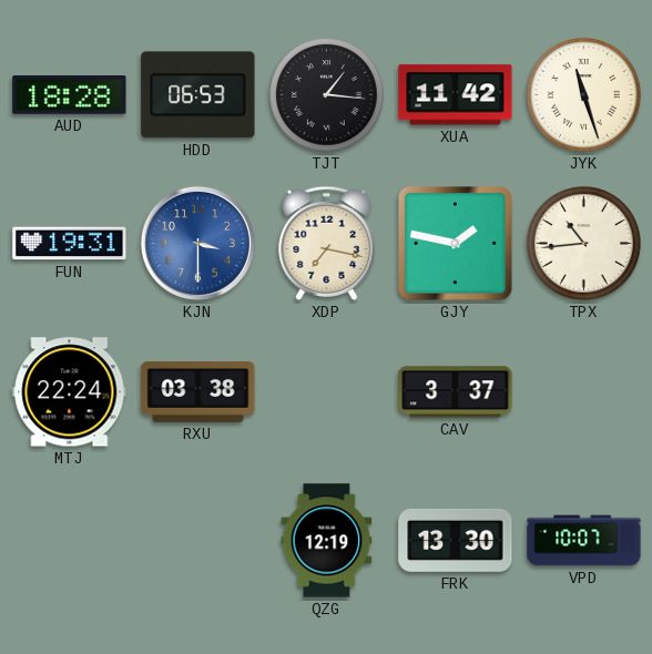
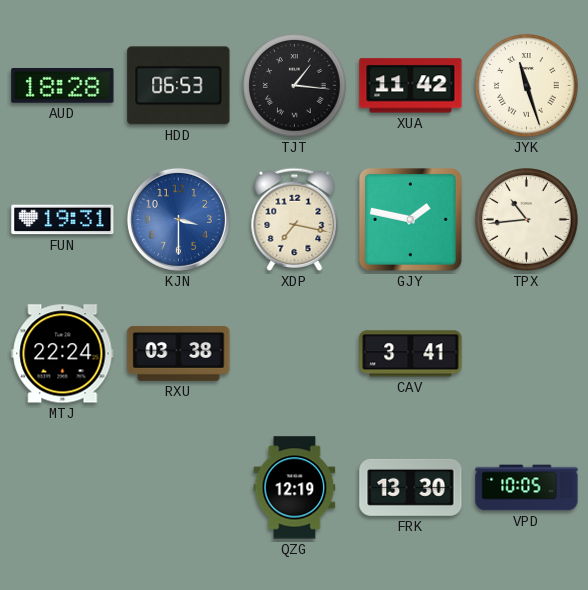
CAV: 3:37 -> 3:41 (411, 354)
VPD: 10:07 -> 10:05 (527, 488)
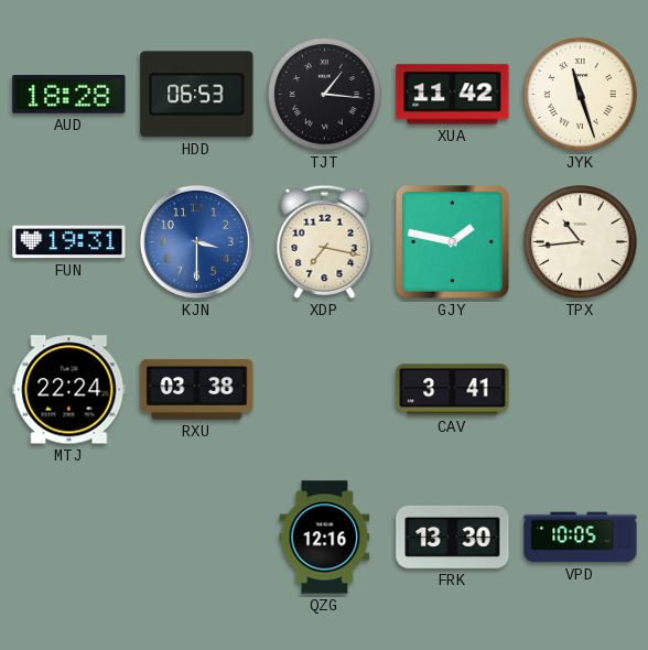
QZG: 12:19 -> 12:16 (325, 538)
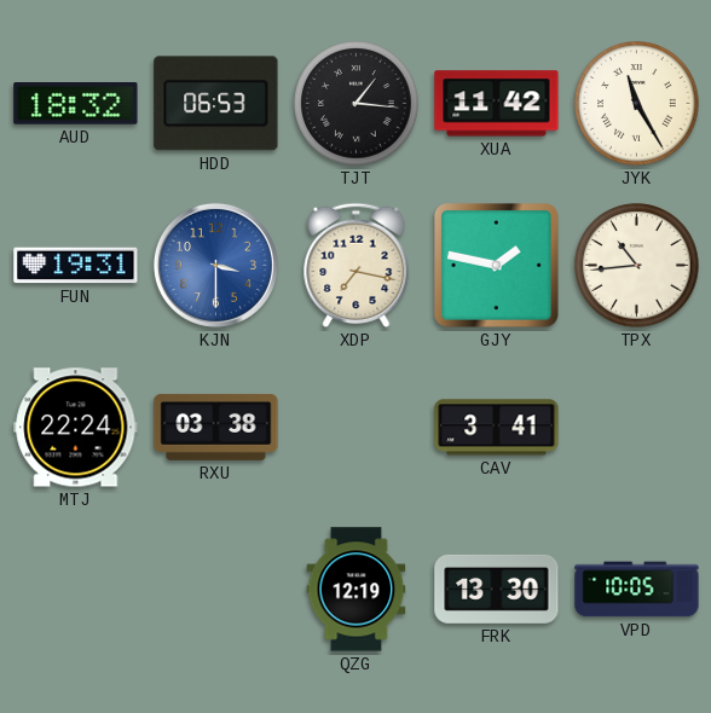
AUD: 18:28 -> 18:32 (76, 104)
JYK: 11:27 -> 11:25 (637, 104)
QZG: 12:16 -> 12:19 (357, 590)
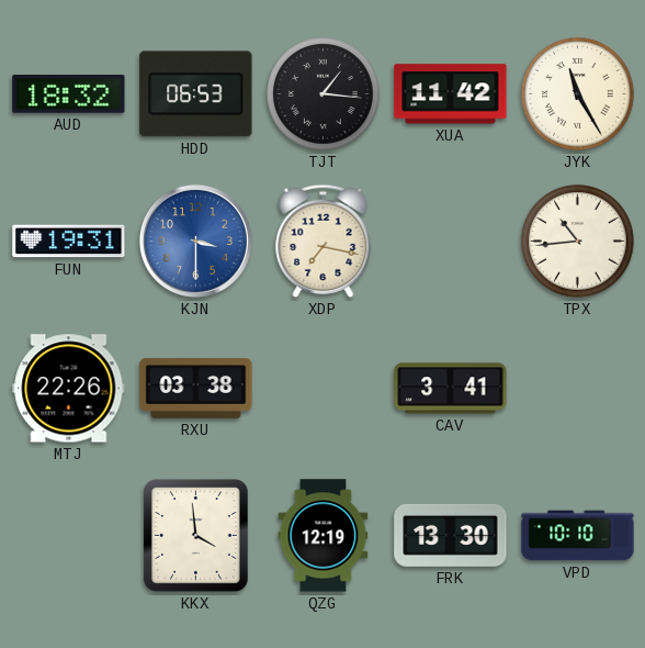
GJY: 1:47 -> none (497, 266)
MTJ: 22:24 -> 22:26 (69, 389)
KKX: none -> 3:59 (195, 536)
VPD: 10:05 -> 10:10 (578, 536)
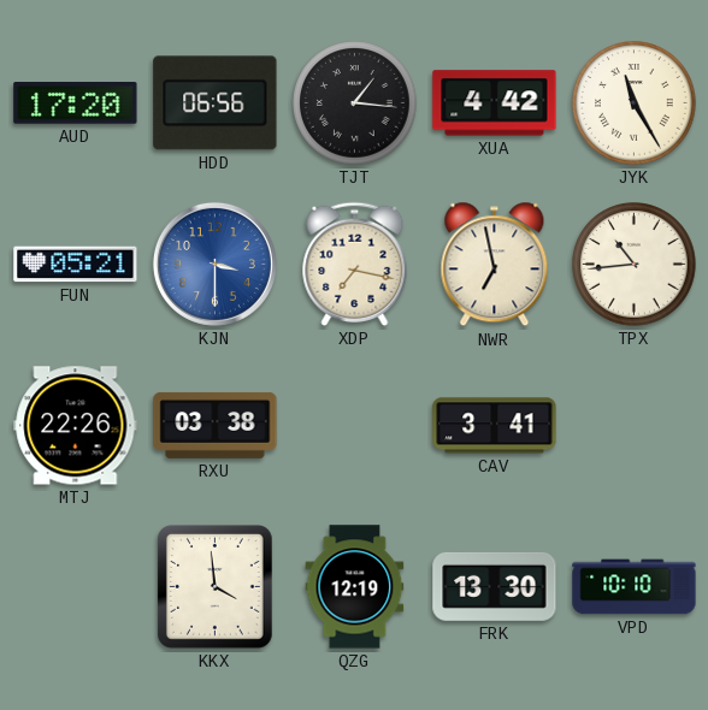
AUD: 18:32 -> 17:20 (76, 103)
HDD: 06:53 -> 06:56 (216, 103)
XUA: 11:42 -> 4:42 (495, 103)
FUN: 19:31 -> 05:21 (76, 265)
NWR: none -> 6:58 (495, 265)
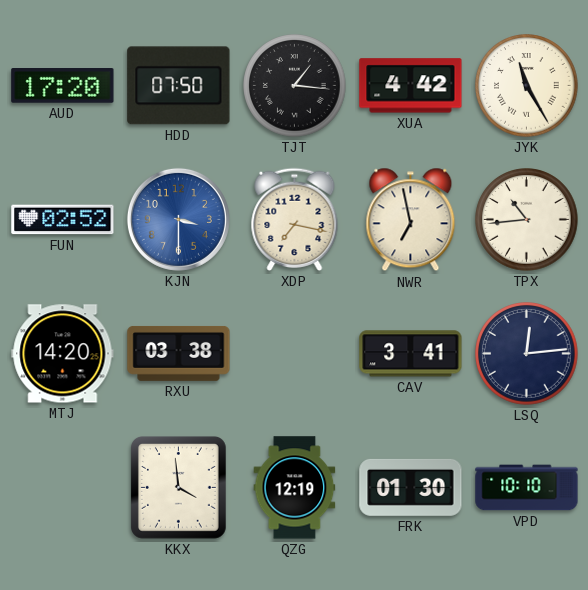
HDD: 06:56 -> 07:50 (179, 86)
FUN: 05:21 -> 02:52 (63, 220)
MTJ: 22:26 -> 14:20 (63, 354)
LSQ: none -> 12:14 (527, 354)
FRK: 13:30 -> 01:30 (411, 487)
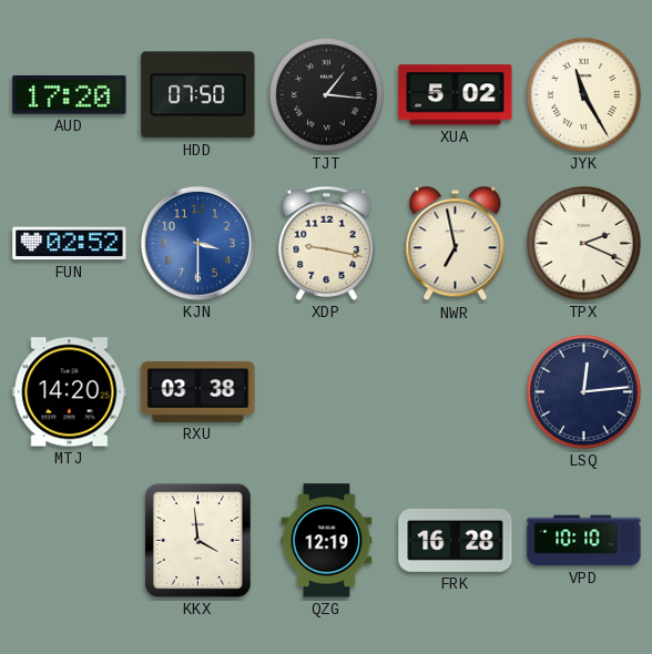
XUA: 4:42 -> 5:02 (456, 95)
XDP: 7:17 -> 9:17 (327, 243)
TPX: 10:44 -> 2:19 (584, 244)
CAV: 3:41 -> none (411, 354)
FRK: 01:30 -> 16:28 (456, 540)
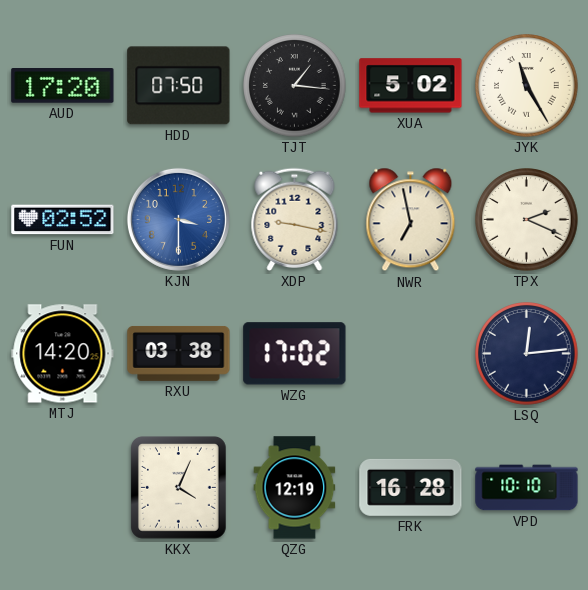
WZG: none -> 17:02 (295, 354)
KKX: 3:59 -> 4:04 (178, 488)
